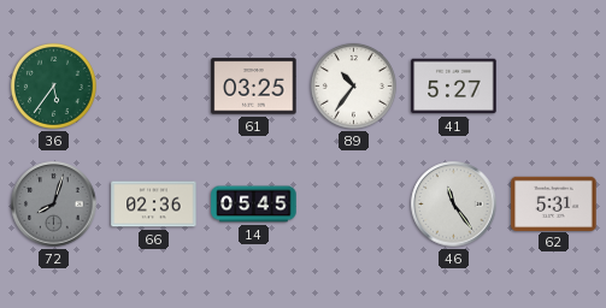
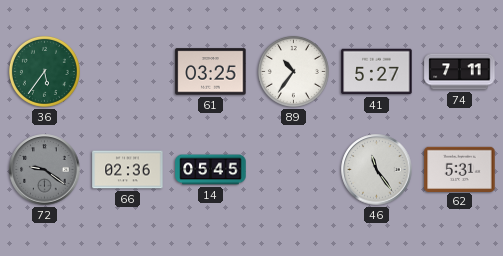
74: none -> 7:11 (460, 72)
72: 8:03 -> 9:21 (45, 170)
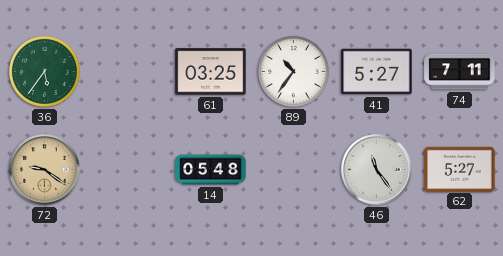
72 dial: grey -> champagne (45, 170)
66: 02:36 -> none (128, 170)
14: 05:45 -> 05:48 (211, 170)
62: 5:31 -> 5:27 (460, 169)
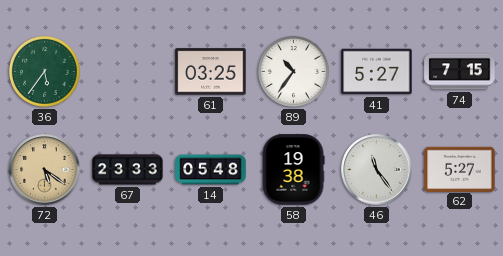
74: 7:11 -> 7:15 (460, 72)
72: 9:21 -> 5:21 (45, 170)
67: none -> 23:33 (128, 170)
58: none -> 19:38 (293, 170)
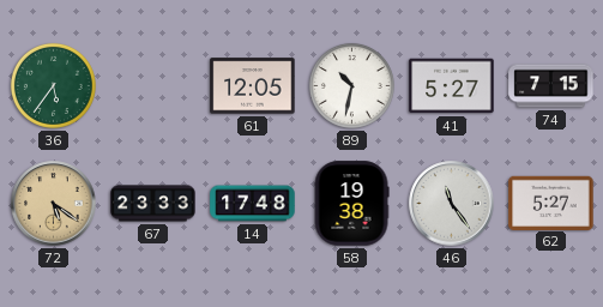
61: 03:25 -> 12:05 (253, 86)
89: 10:36 -> 10:32 (351, 85)
14: 05:48 -> 17:48 (253, 204)
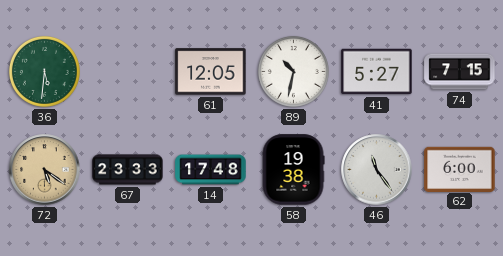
36: 5:36 -> 5:31 (44, 71)
62: 5:27 -> 6:00 (460, 169)
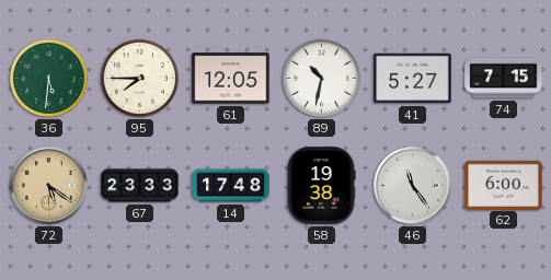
95: none -> 7:45 (139, 78)
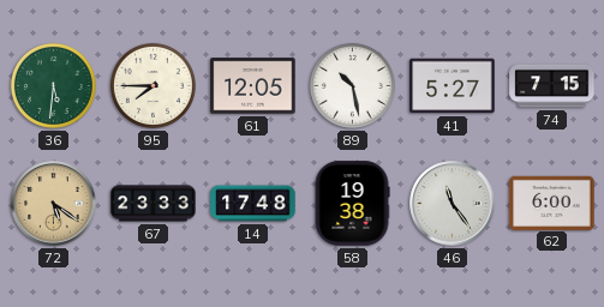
89: 10:32 -> 10:28 (352, 85)
